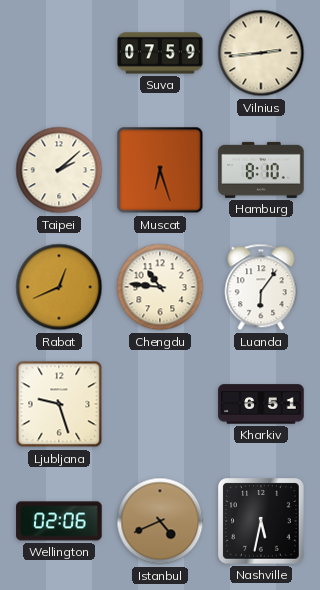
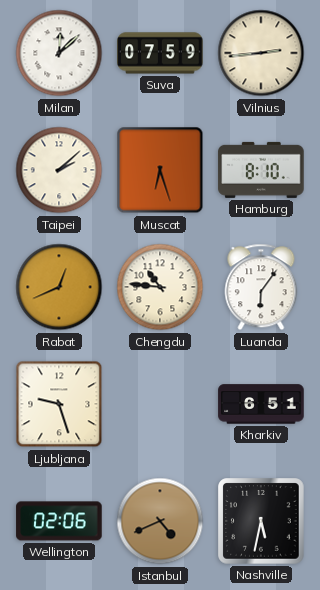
Milan: none -> 12:08 (59, 53)
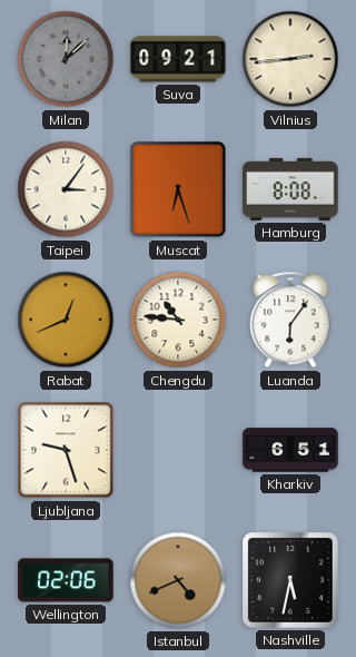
Milan dial: white -> grey (66, 59)
Suva: 07:59 -> 09:21 (178, 59)
Taipei: 2:08 -> 3:06 (66, 189)
Hamburg: 8:10 -> 8:08 (290, 189)
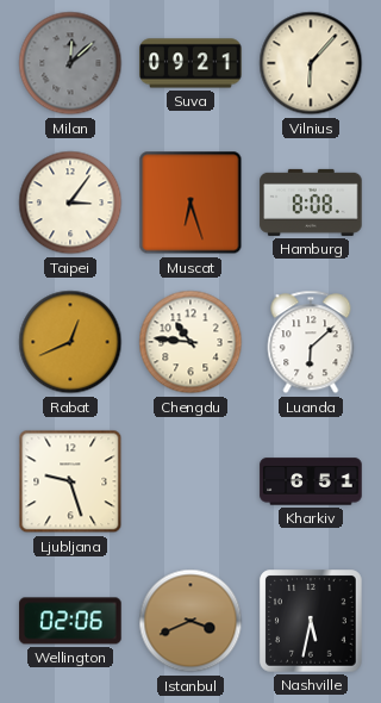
Vilnius: 2:44 -> 6:07 (311, 63)
Luanda: 6:06 -> 6:08 (311, 342)
Istanbul: 4:41 -> 3:41 (190, 621)
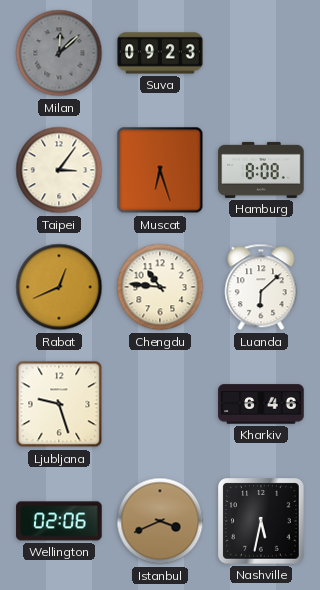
Suva: 09:21 -> 09:23 (160, 53)
Vilnius: 6:07 -> none (311, 63)
Kharkiv: 6:51 -> 6:46 (261, 404)
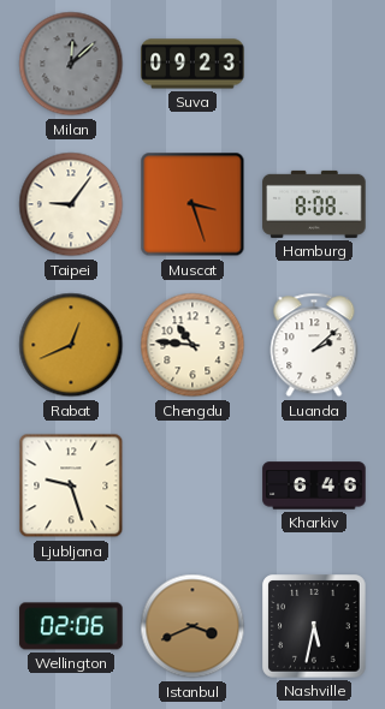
Taipei: 3:06 -> 9:06 (71, 204)
Muscat: 6:27 -> 3:27 (192, 204)
Luanda: 6:08 -> 2:08 (314, 345)
